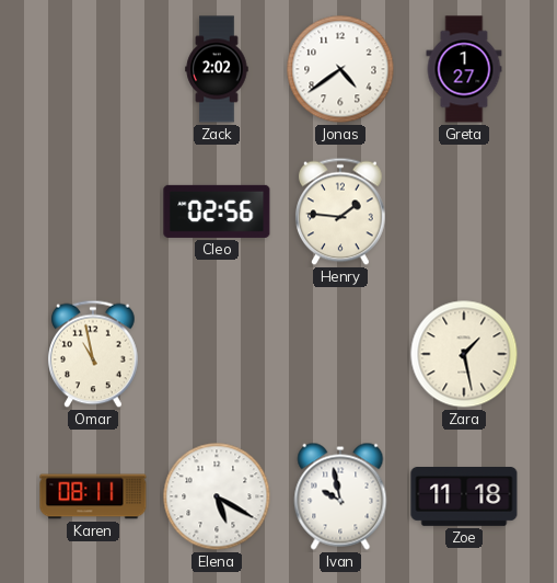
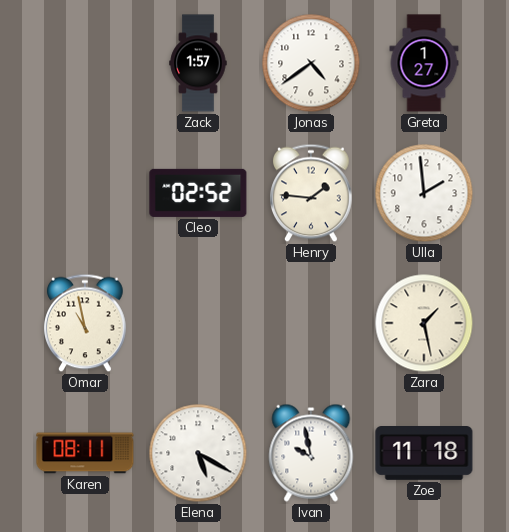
Zack: 2:02 -> 1:57 (198, 63)
Cleo: 02:56 -> 02:52 (198, 193)
Ulla: none -> 1:59 (424, 193)
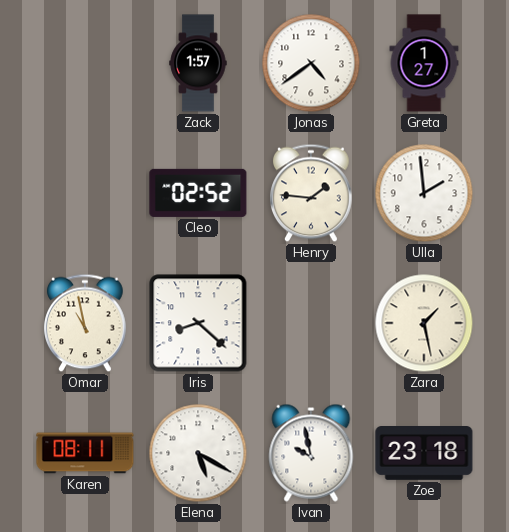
Iris: none -> 8:22 (198, 323)
Zoe: 11:18 -> 23:18 (424, 454)
